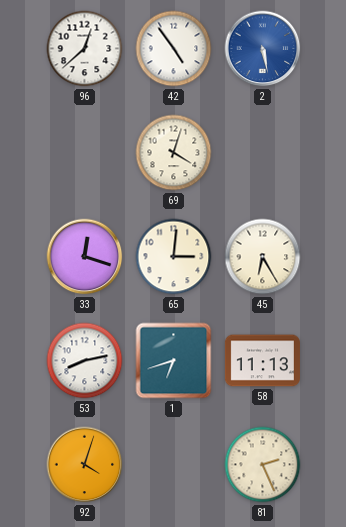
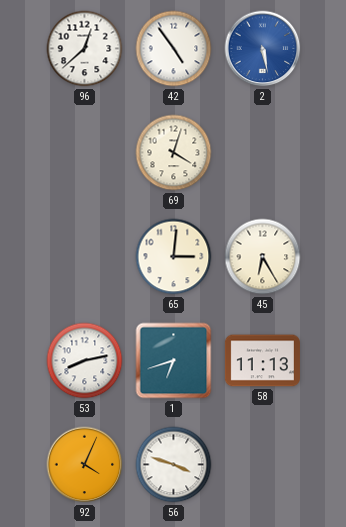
33: 12:18 -> none (85, 257)
92: 4:03 -> 4:04 (85, 465)
56: none -> 3:48 (174, 465)
81: 2:26 -> none (263, 465)
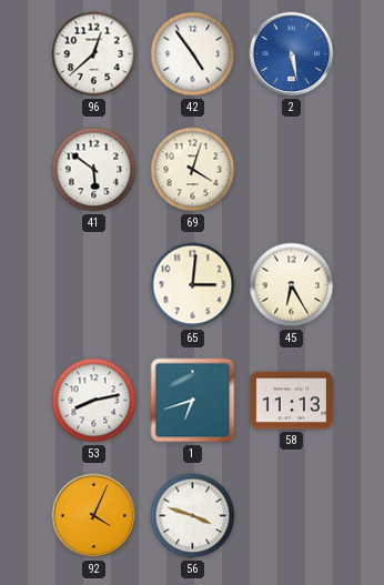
41: none -> 5:51 (94, 170)
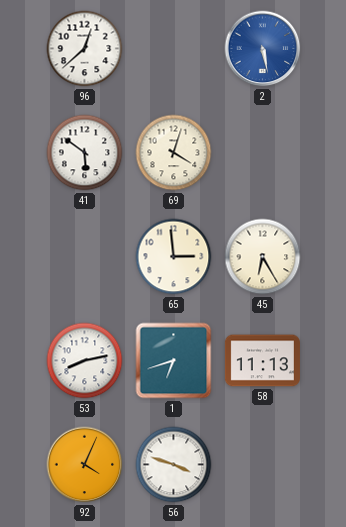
42: 4:54 -> none (193, 54)
65: 3:01 -> 2:59 (174, 257)
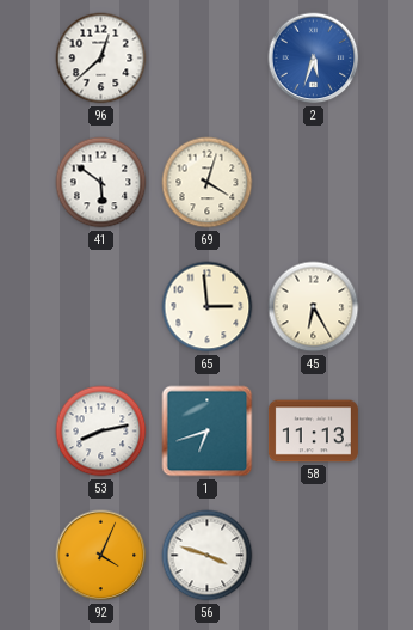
2: 5:28 -> 5:33 (314, 59)
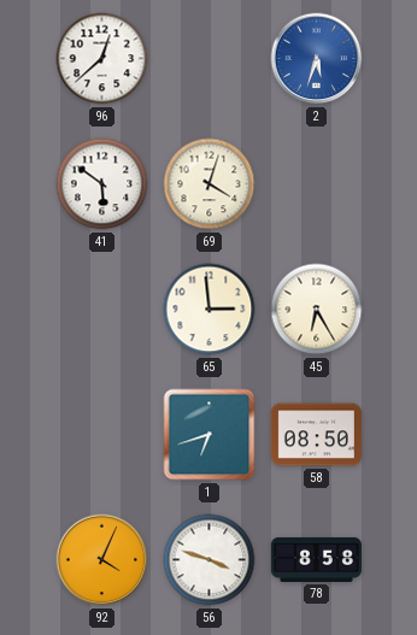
53: 8:13 -> none (101, 432)
58: 11:13 -> 08:50 (316, 435)
78: none -> 8:58 (316, 559)
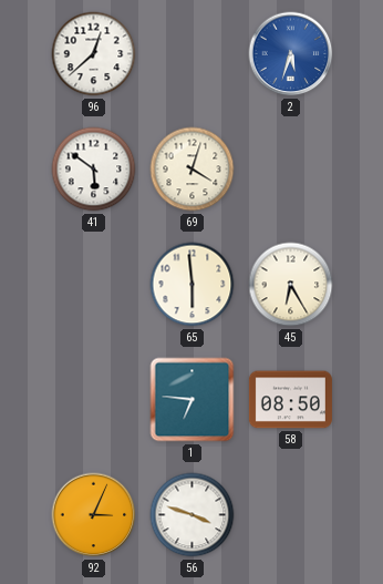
65: 2:59 -> 5:59 (193, 285)
1: 6:42 -> 6:46 (193, 400)
92: 4:04 -> 3:04 (94, 515)
78: 8:58 -> none (316, 559)
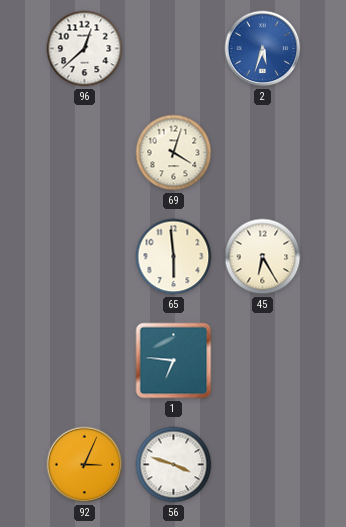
41: 5:51 -> none (94, 170)
58: 08:50 -> none (290, 400)
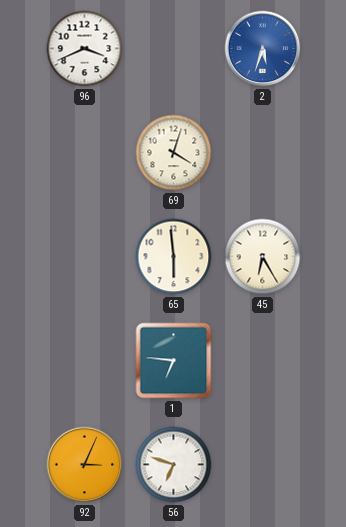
96: 12:38 -> 3:41 (85, 49)
56: 3:48 -> 6:48 (174, 465)
